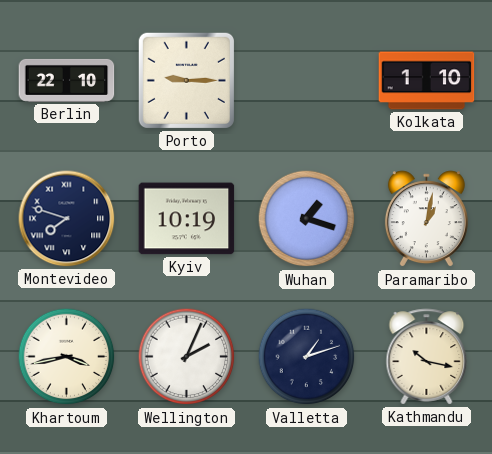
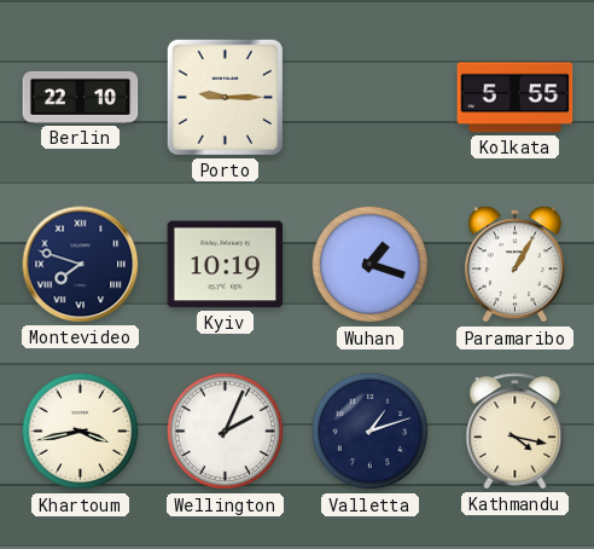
Kolkata: 1:10 -> 5:55 (516, 98)
Paramaribo: 1:02 -> 1:05 (514, 265)
Kathmandu: 10:17 -> 4:17 (516, 432)
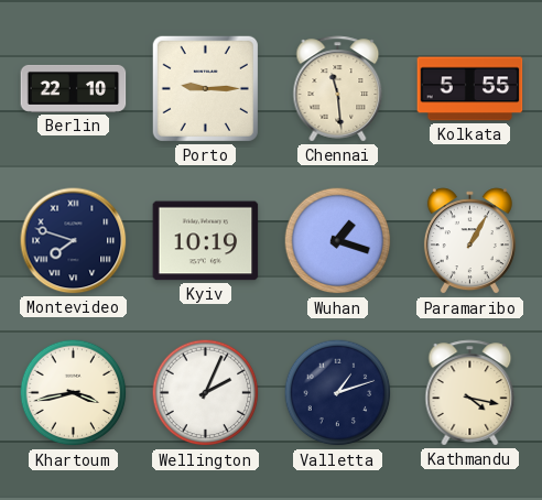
Chennai: none -> 11:29 (338, 89)
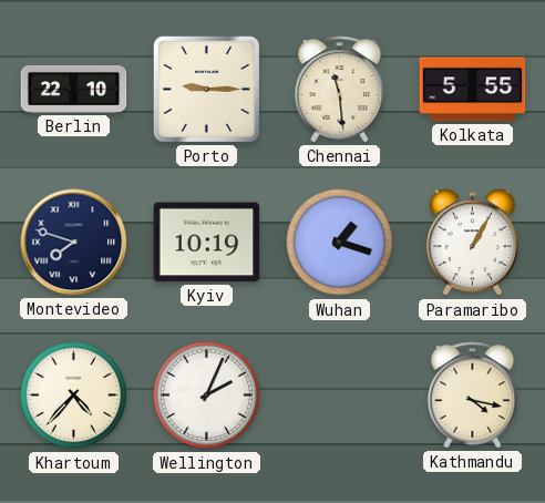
Khartoum: 3:43 -> 4:37 (74, 396)
Valletta: 1:12 -> none (338, 393)
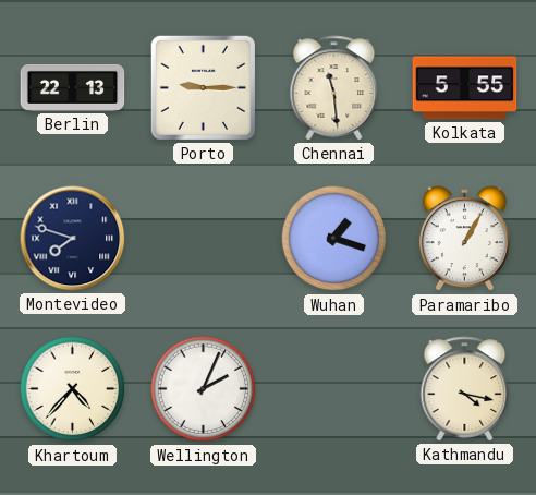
Berlin: 22:10 -> 22:13 (73, 87)
Kyiv: 10:19 -> none (207, 243)
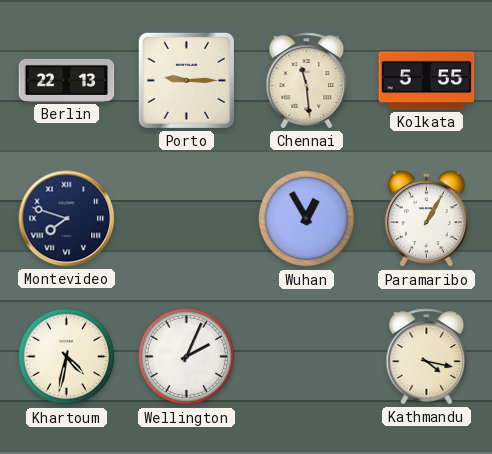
Wuhan: 1:18 -> 12:55 (307, 219)
Khartoum: 4:37 -> 4:32 (67, 357)
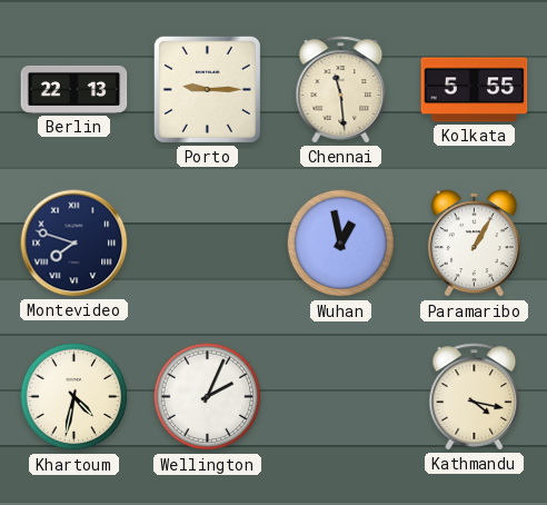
Wuhan: 12:55 -> 12:58 (341, 244)
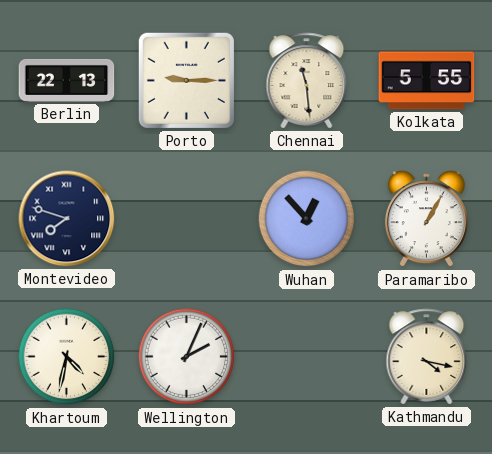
Wuhan: 12:58 -> 12:53 (307, 219)
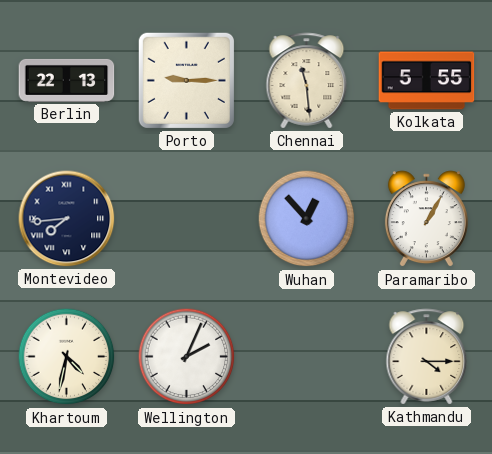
Montevideo: 7:48 -> 7:44 (67, 219)
Kathmandu: 4:17 -> 4:15 (427, 357)
